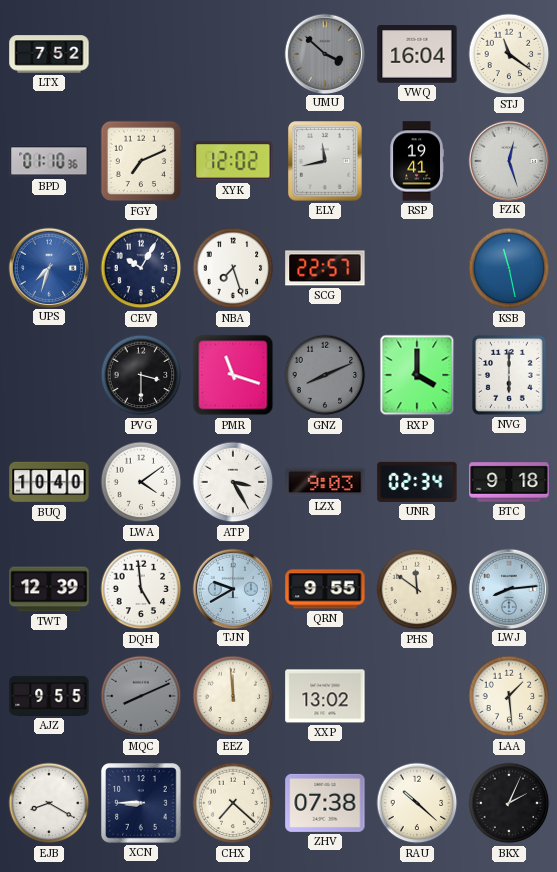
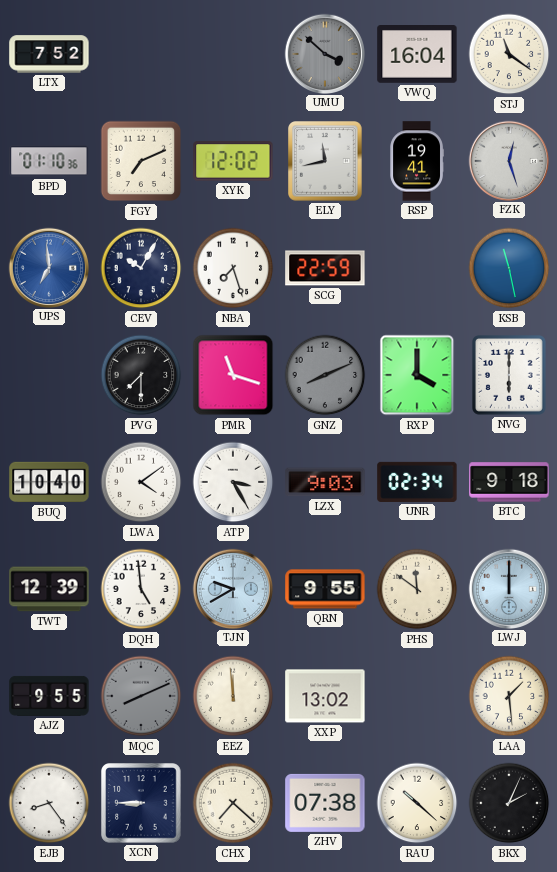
UPS: 7:33 -> 6:59 (48, 267)
SCG: 22:57 -> 22:59 (325, 268)
PVG: 3:30 -> 7:30 (141, 375)
LWJ: 8:14 -> 12:00 (508, 588)
EJB: 8:20 -> 8:24 (49, 803)
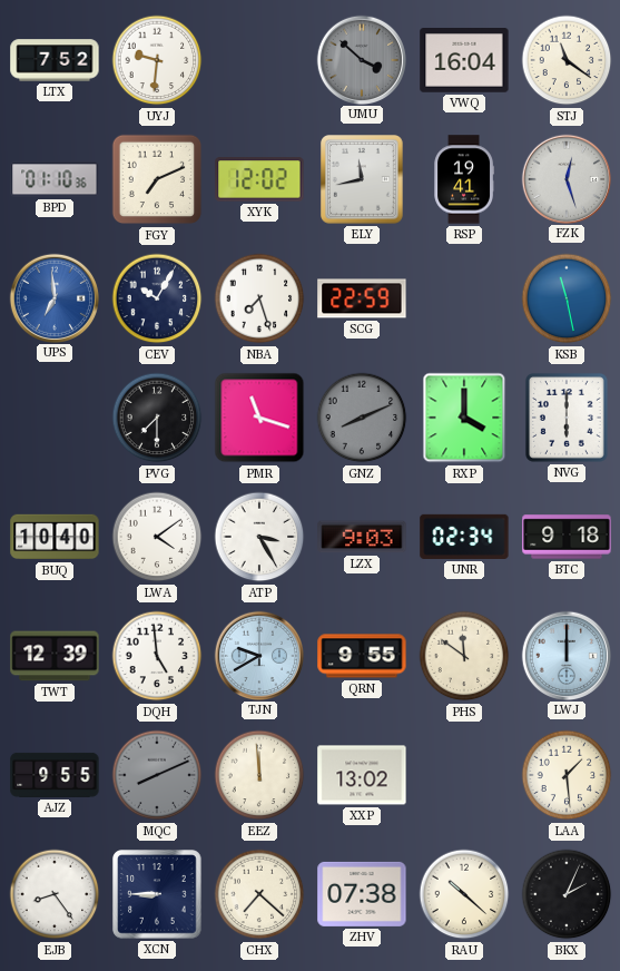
UYJ: none -> 9:31 (157, 60)
